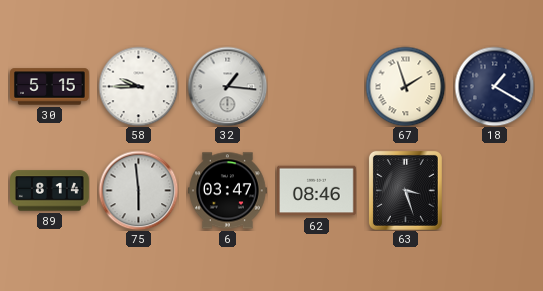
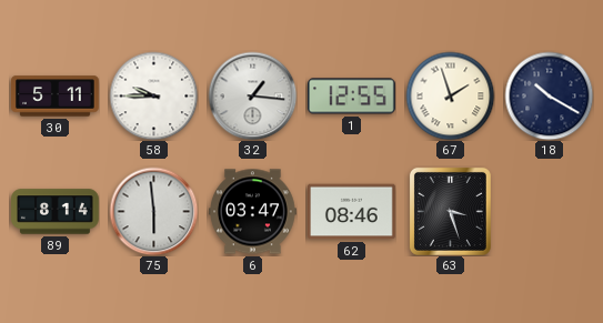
30: 5:15 -> 5:11 (56, 97)
1: none -> 12:55 (352, 97)
18: 1:20 -> 10:20 (549, 95)
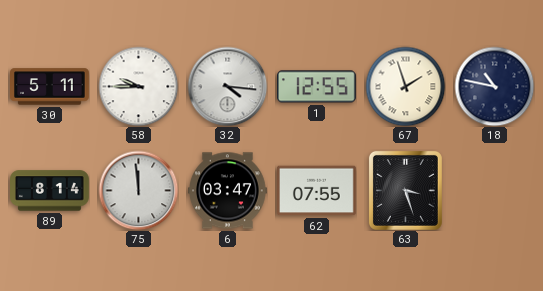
32: 1:16 -> 4:16 (227, 86)
18: 10:20 -> 10:47 (494, 86)
75: 5:59 -> 11:59 (138, 190)
62: 08:46 -> 07:55 (317, 191)
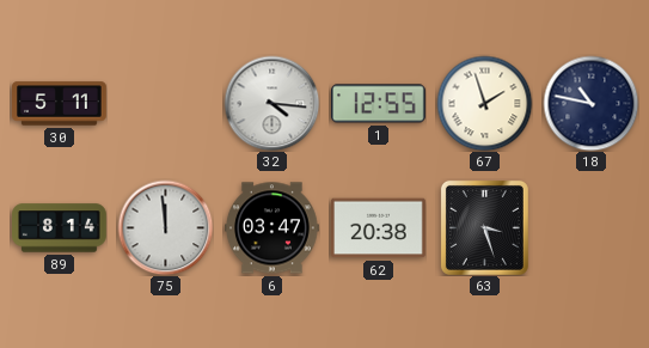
58: 9:45 -> none (138, 86)
62: 07:55 -> 20:38 (379, 228)
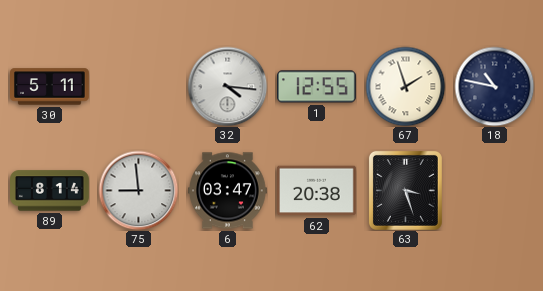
75: 11:59 -> 8:59 (138, 190)
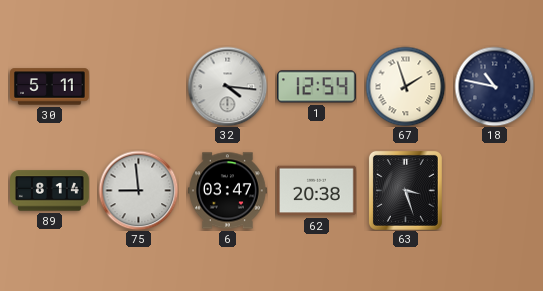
1: 12:55 -> 12:54 (317, 87)
